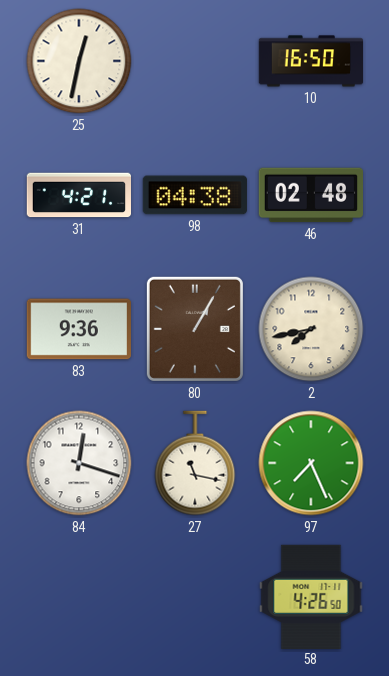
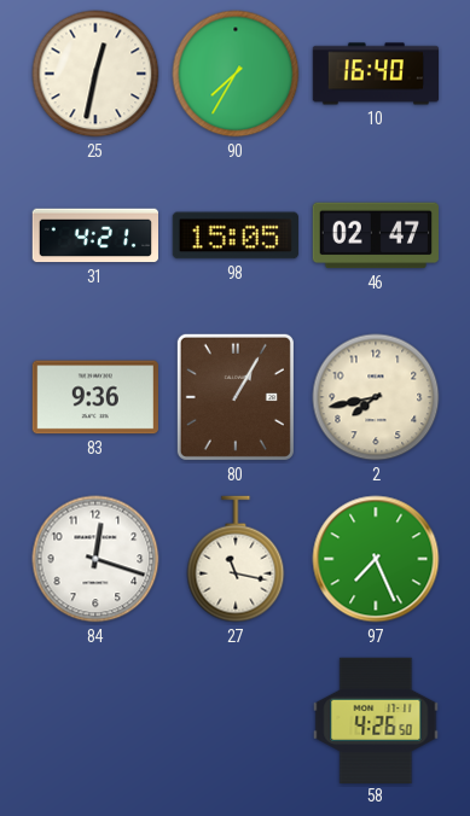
90: none -> 7:35 (236, 74)
10: 16:50 -> 16:40 (376, 74)
98: 04:38 -> 15:05 (236, 235)
46: 02:48 -> 02:47 (375, 235)
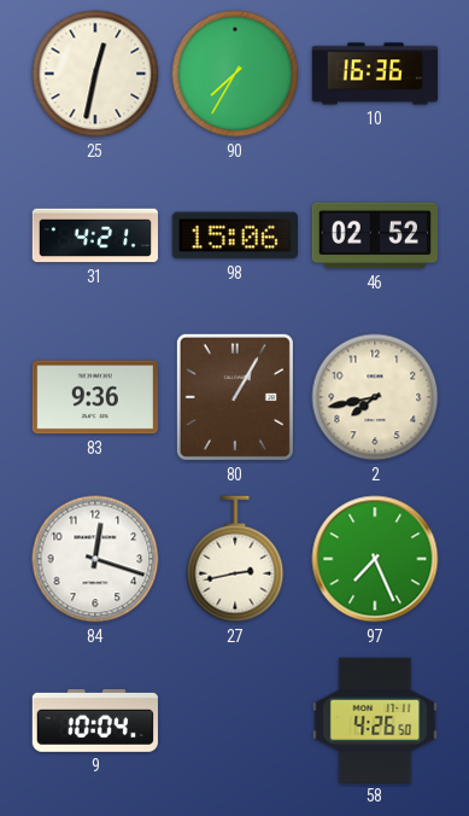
10: 16:40 -> 16:36 (375, 74)
98: 15:05 -> 15:06 (235, 235)
46: 02:47 -> 02:52 (374, 235)
27: 11:17 -> 2:43 (235, 559)
9: none -> 10:04 (95, 721)
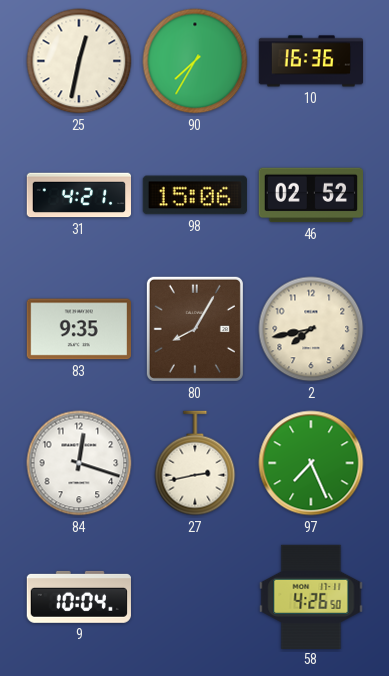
83: 9:36 -> 9:35 (79, 329)
80: 1:05 -> 8:05 (195, 329)
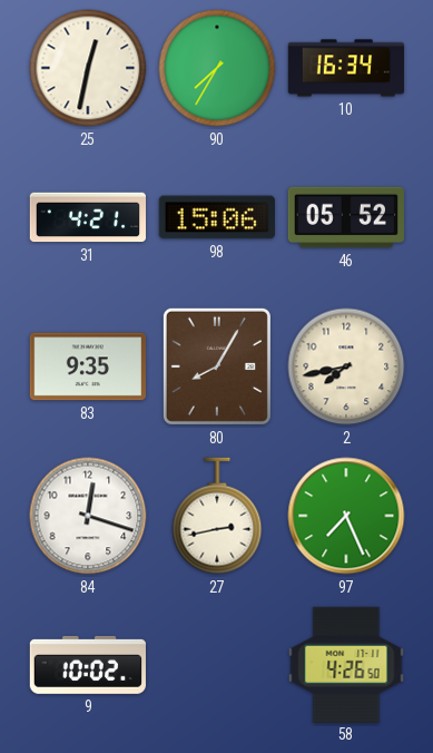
10: 16:36 -> 16:34 (346, 68)
46: 02:52 -> 05:52 (345, 217)
9: 10:04 -> 10:02 (88, 665)
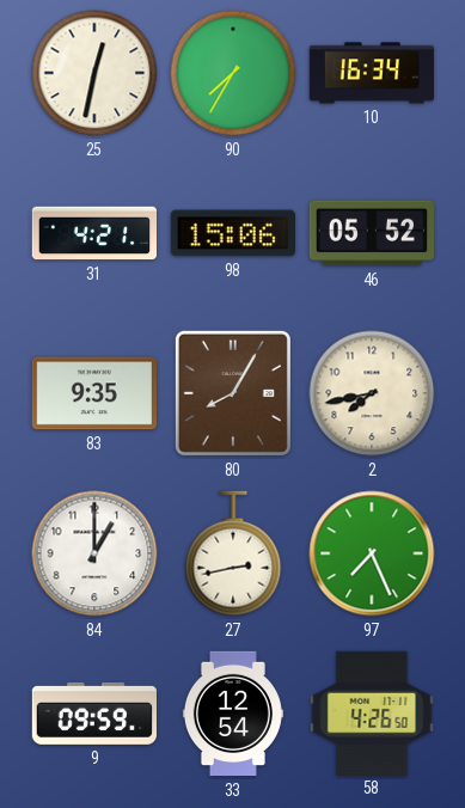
84: 12:18 -> 1:00 (94, 553)
9: 10:02 -> 09:59 (94, 714)
33: none -> 12:54 (233, 714)
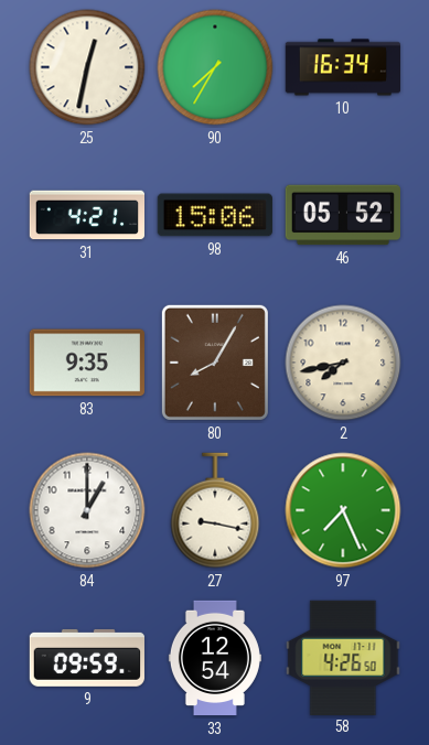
27: 2:43 -> 9:17 (215, 510)
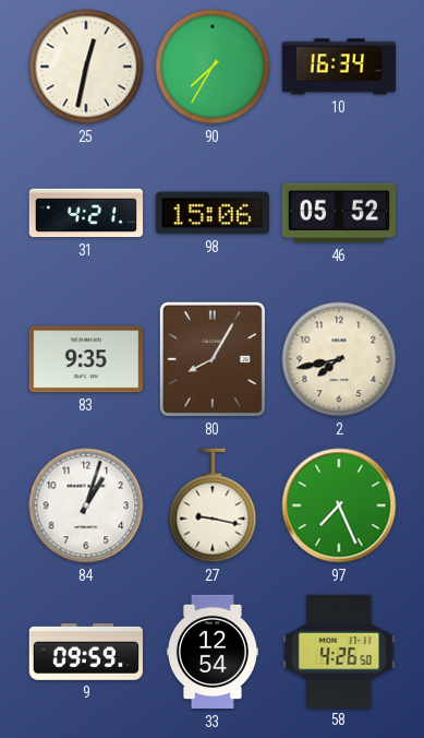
84: 1:00 -> 1:03 (86, 505)
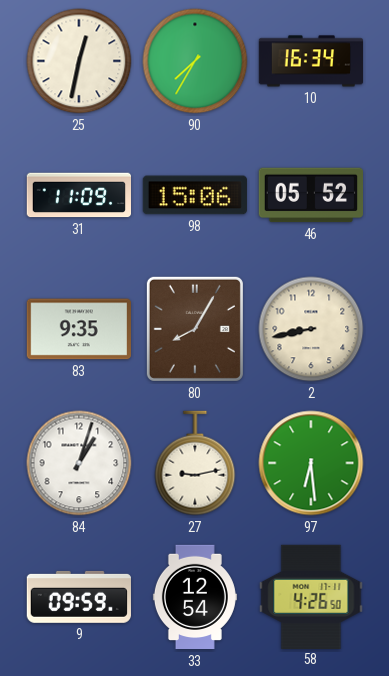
31: 4:21 -> 11:09 (78, 195)
2: 7:43 -> 8:43 (311, 329)
27: 9:17 -> 9:13 (195, 463)
97: 7:26 -> 6:29 (311, 463)
